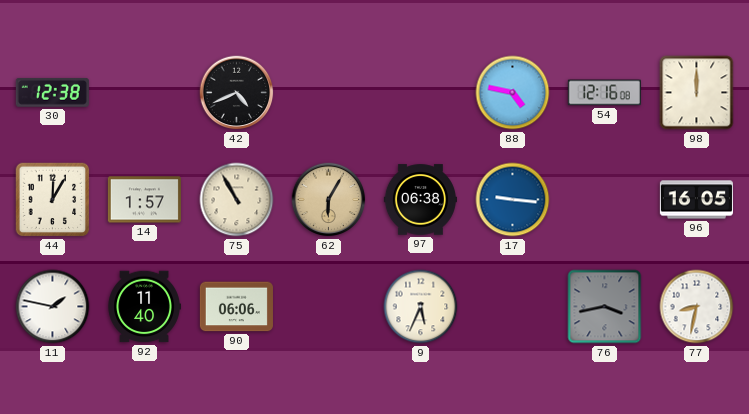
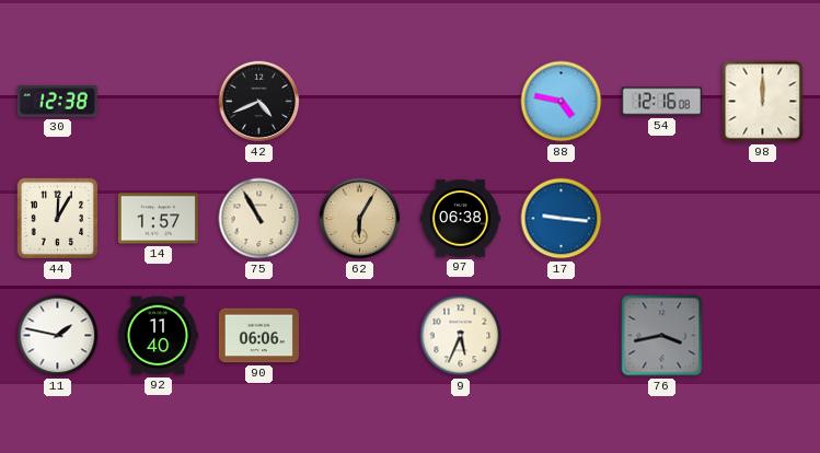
96: 16:05 -> none (696, 200)
77: 8:32 -> none (697, 307)
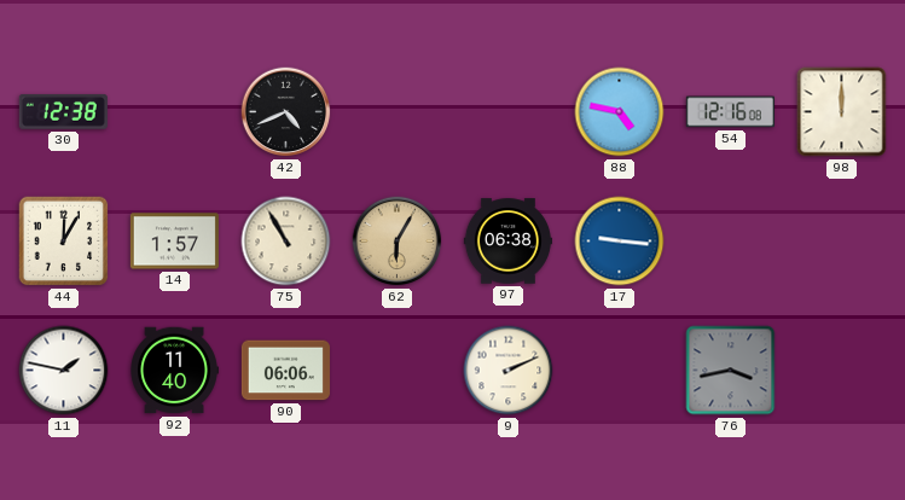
9: 5:34 -> 2:11 (509, 371)
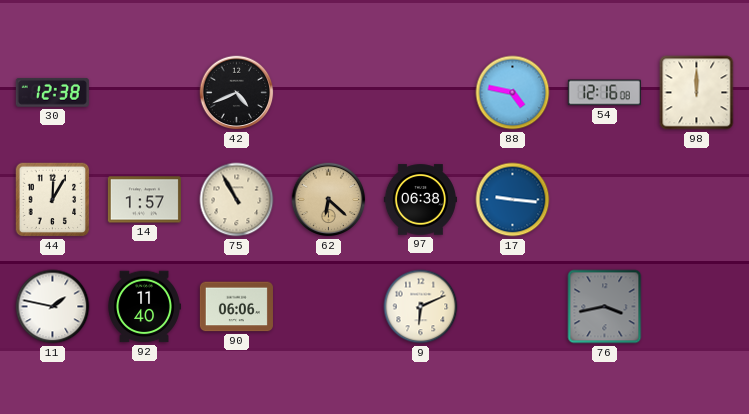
62: 6:05 -> 6:22 (329, 200)
9: 2:11 -> 6:11 (421, 307)
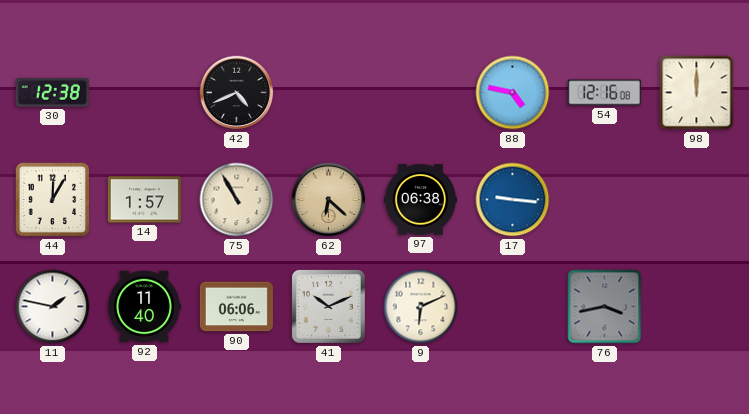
41: none -> 10:11 (328, 306)
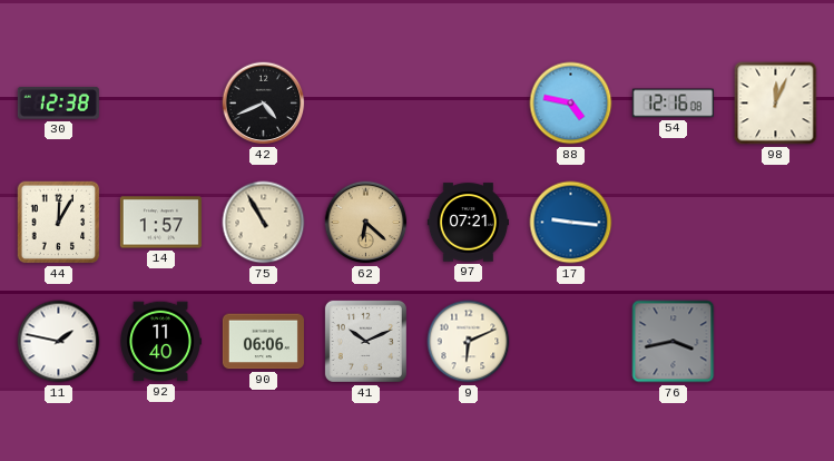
98: 12:00 -> 12:04 (776, 104)
97: 06:38 -> 07:21 (468, 223)
